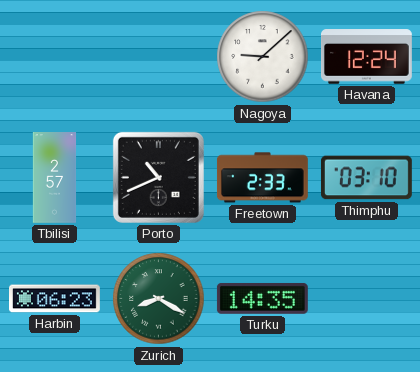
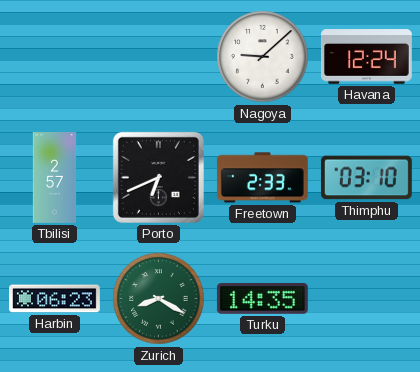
Porto: 10:41 -> 6:41 (158, 177)
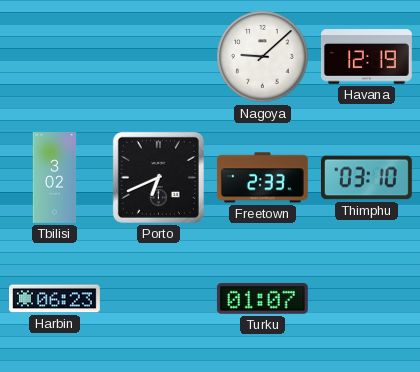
Havana: 12:24 -> 12:19 (367, 57)
Tbilisi: 2:57 -> 3:02 (55, 178)
Zurich: 8:20 -> none (159, 299)
Turku: 14:35 -> 01:07 (262, 298)
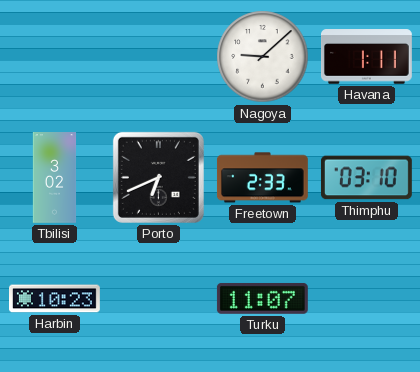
Havana: 12:19 -> 1:11 (367, 57)
Harbin: 06:23 -> 10:23 (55, 299)
Turku: 01:07 -> 11:07 (262, 298)
